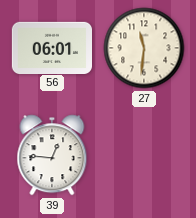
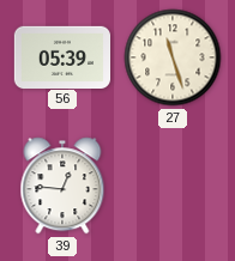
56: 06:01 -> 05:39 (61, 56)
27: 11:31 -> 11:27 (173, 57)
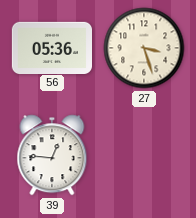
56: 05:39 -> 05:36 (51, 47)
27: 11:27 -> 3:27 (144, 48)
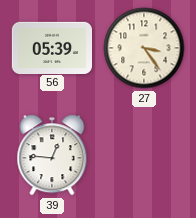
56: 05:36 -> 05:39 (51, 47)
27: 3:27 -> 3:24 (144, 48)
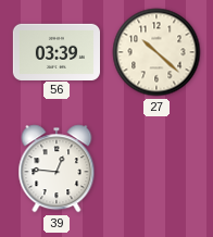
56: 05:39 -> 03:39 (55, 51)
27: 3:24 -> 10:22 (156, 52)
